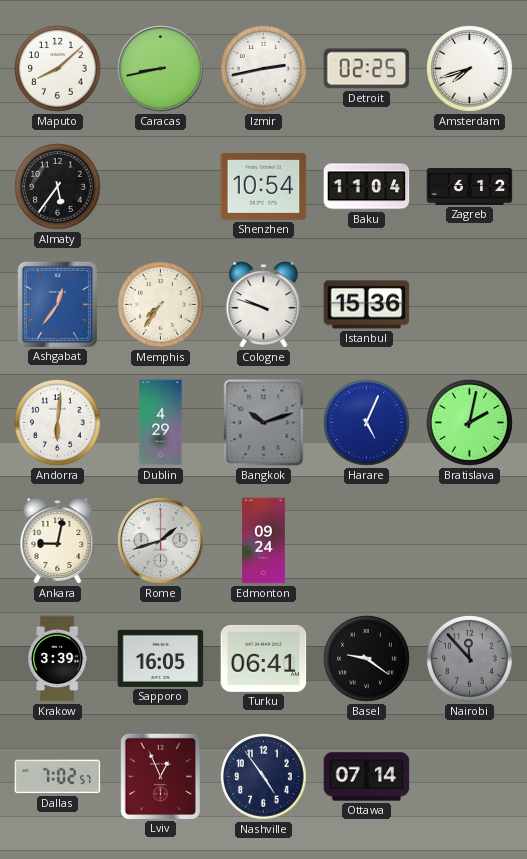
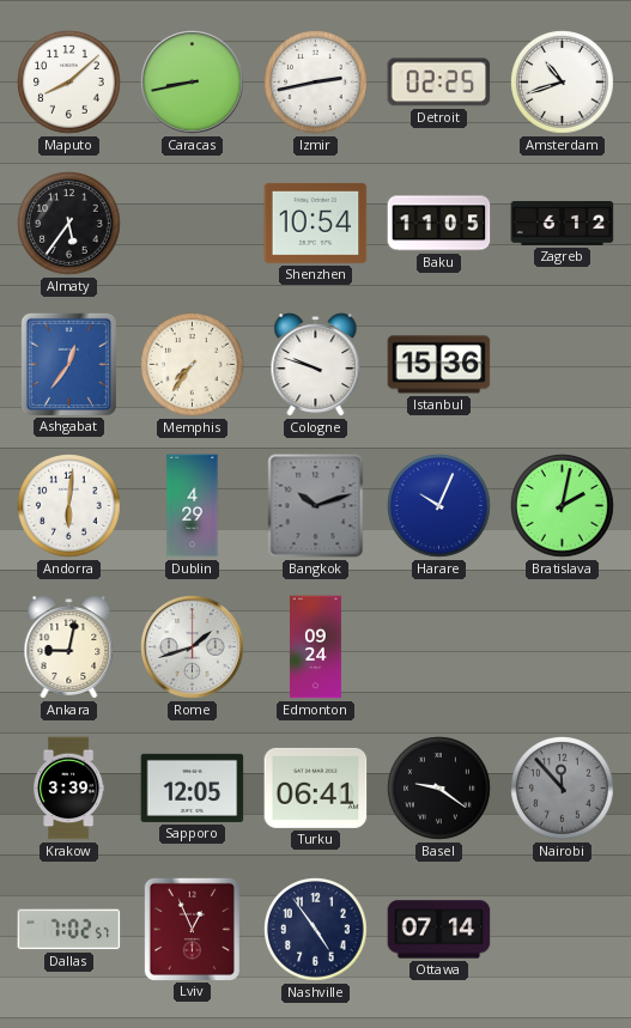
Amsterdam: 7:42 -> 10:42 (563, 83)
Baku: 11:04 -> 11:05 (439, 224)
Harare: 5:04 -> 10:04 (439, 506)
Sapporo: 16:05 -> 12:05 (193, 787)
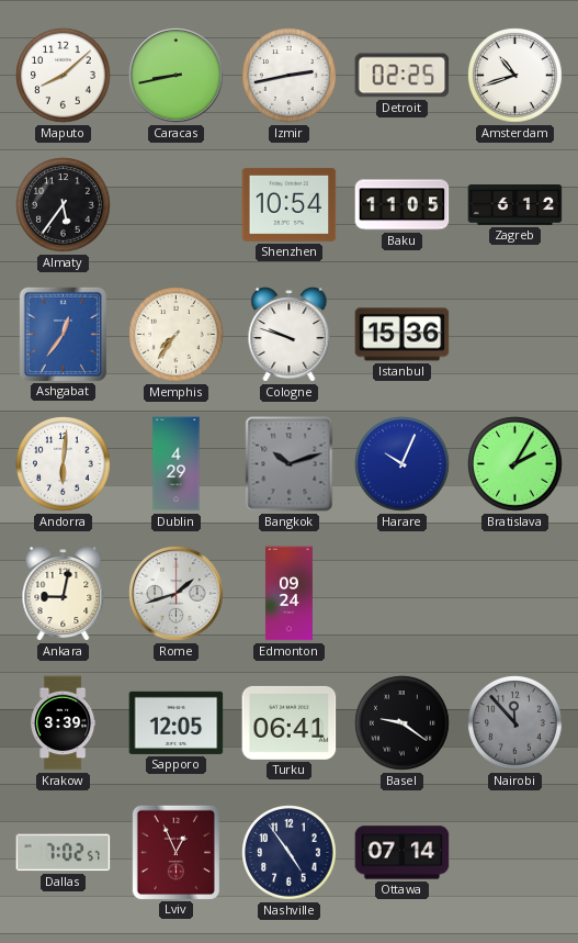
Bratislava: 2:02 -> 2:05 (515, 464)
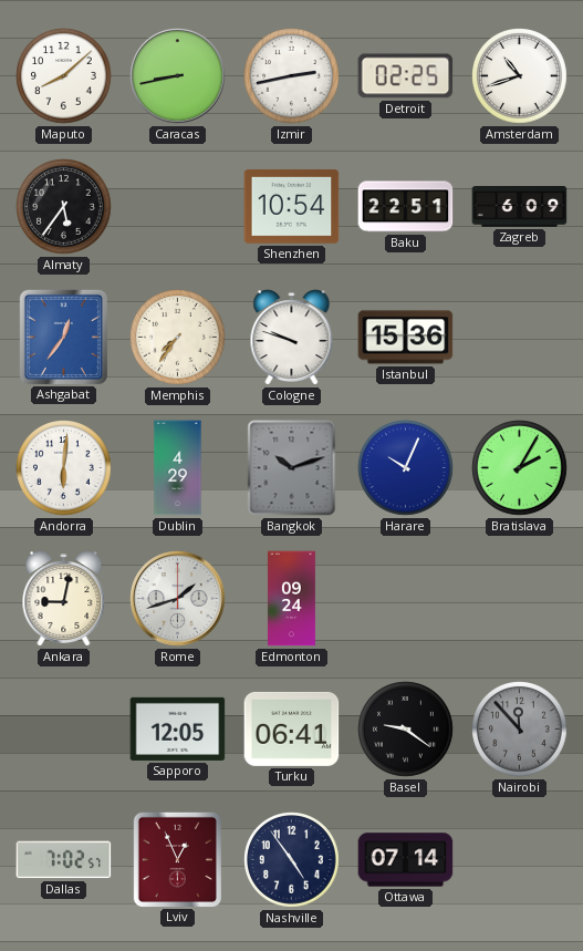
Baku: 11:05 -> 22:51 (406, 207)
Zagreb: 6:12 -> 6:09 (520, 207)
Krakow: 3:39 -> none (64, 723)
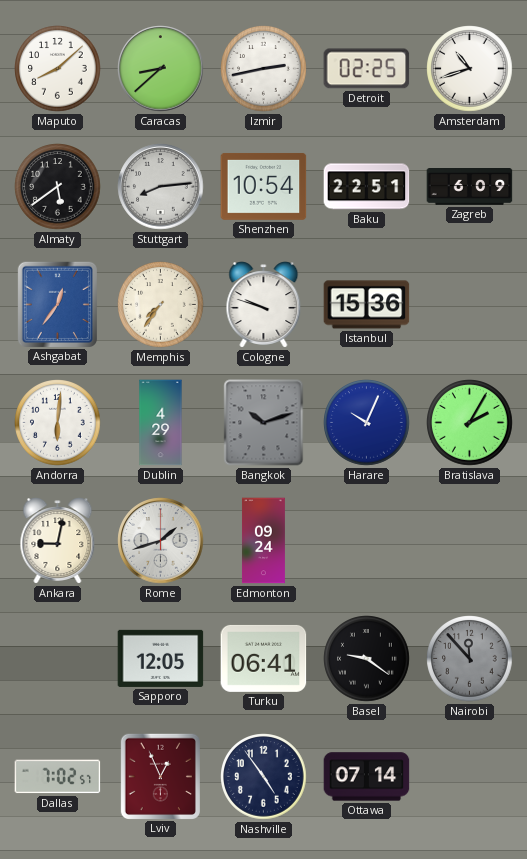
Caracas: 8:43 -> 8:38 (161, 69)
Almaty: 5:36 -> 5:39 (58, 187)
Stuttgart: none -> 8:14 (161, 187)
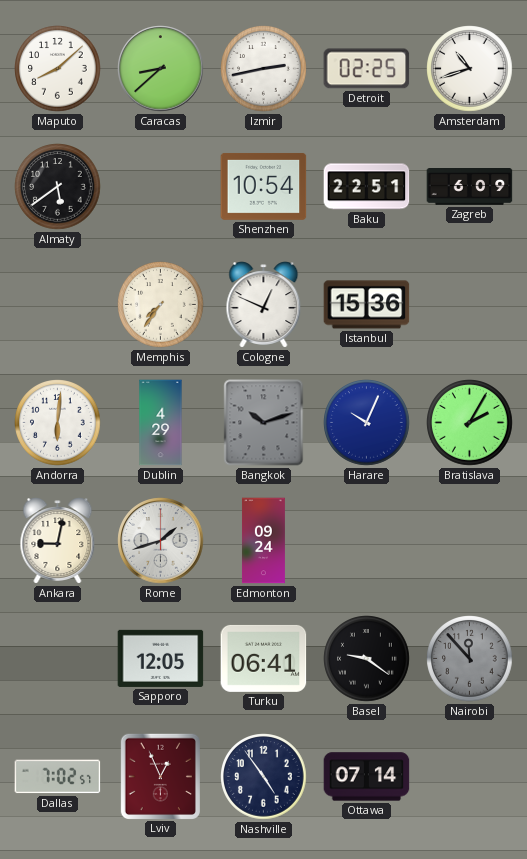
Stuttgart: 8:14 -> none (161, 187)
Ashgabat: 12:36 -> none (57, 304)
Cologne: 9:48 -> 12:49 (264, 305)
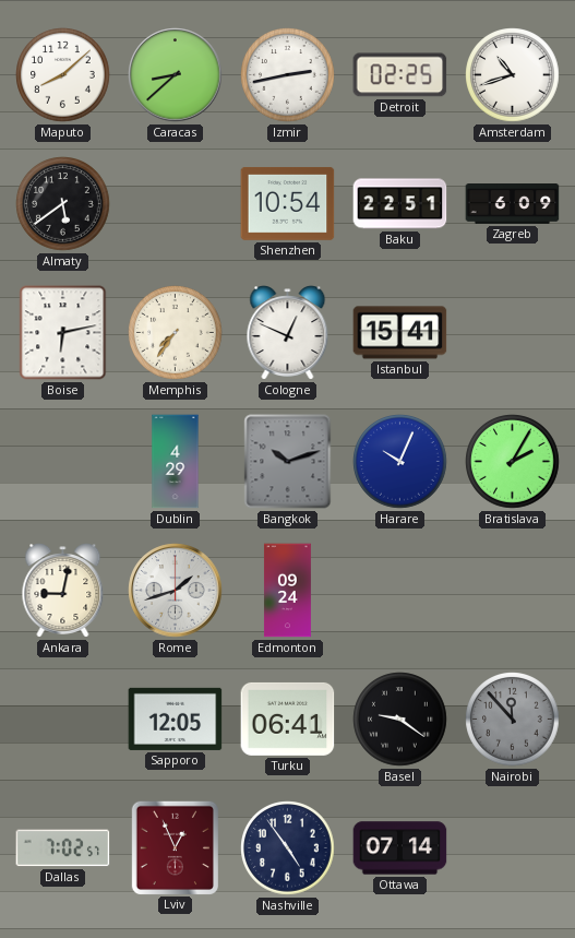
Boise: none -> 6:13 (63, 333)
Istanbul: 15:36 -> 15:41 (400, 333)
Andorra: 6:01 -> none (58, 423)
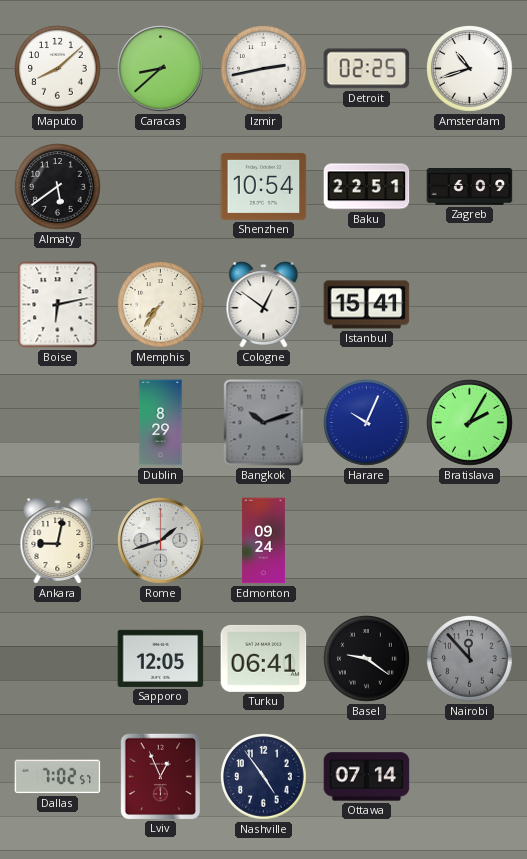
Cologne: 12:49 -> 12:51 (264, 305)
Dublin: 4:29 -> 8:29 (161, 423)
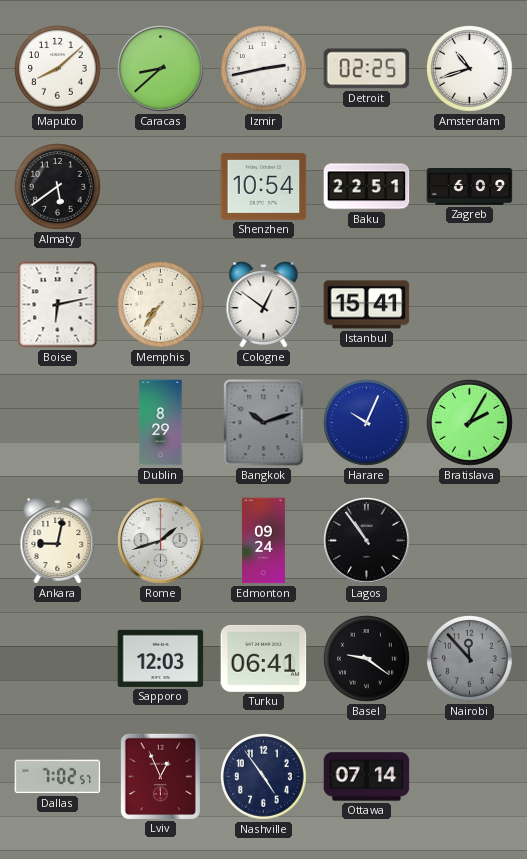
Lagos: none -> 10:54 (367, 541)
Sapporo: 12:05 -> 12:03 (161, 658)
